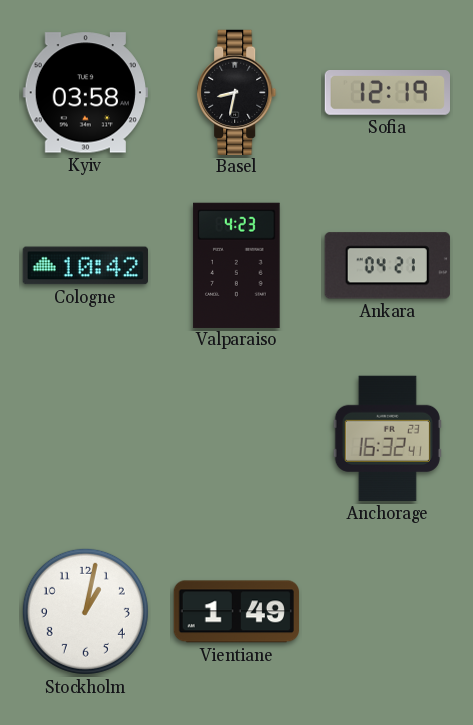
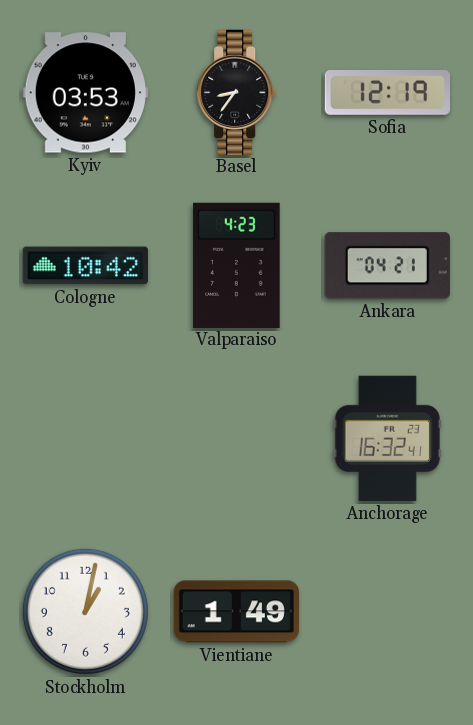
Kyiv: 03:58 -> 03:53 (85, 93)
Basel: 8:32 -> 8:36 (237, 92)
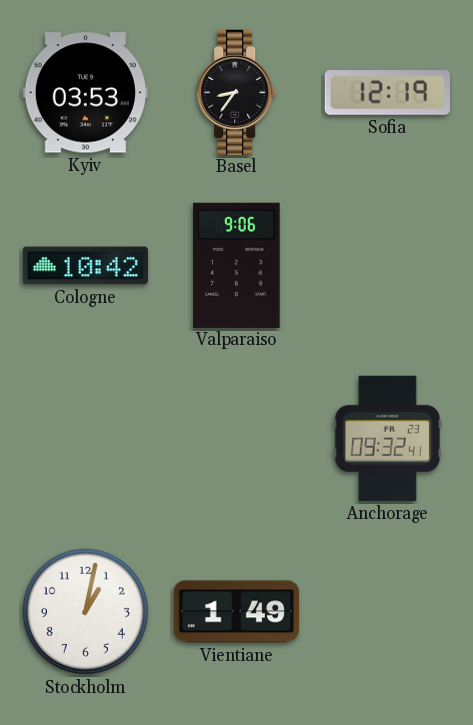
Valparaiso: 4:23 -> 9:06 (237, 265)
Ankara: 04:21 -> none (387, 266)
Anchorage: 16:32 -> 09:32 (387, 438)
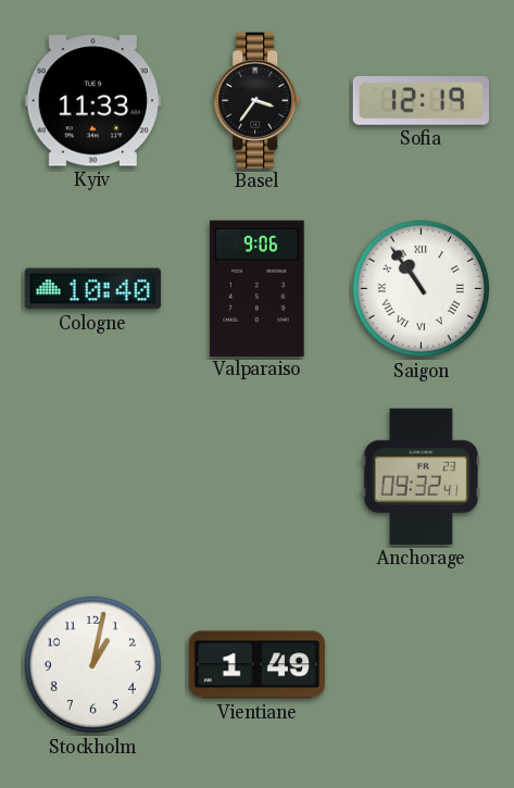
Kyiv: 03:53 -> 11:33 (92, 101)
Basel: 8:36 -> 3:36 (258, 100)
Cologne: 10:42 -> 10:40 (92, 289)
Saigon: none -> 10:54 (421, 288)
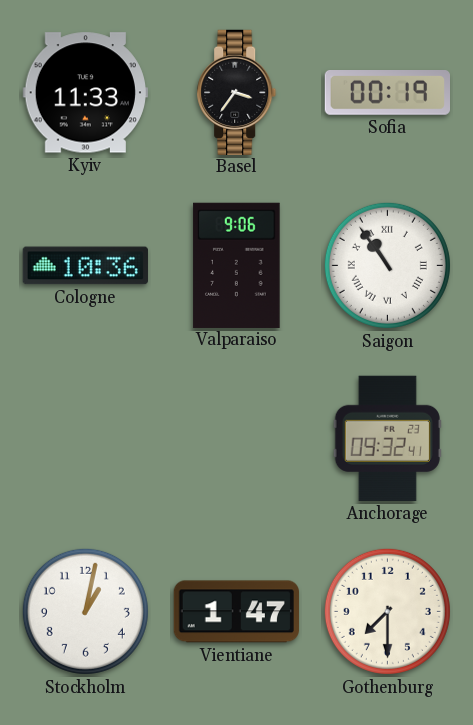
Sofia: 12:19 -> 00:19 (387, 93)
Cologne: 10:40 -> 10:36 (85, 266)
Vientiane: 1:49 -> 1:47 (236, 612)
Gothenburg: none -> 7:30 (387, 611)
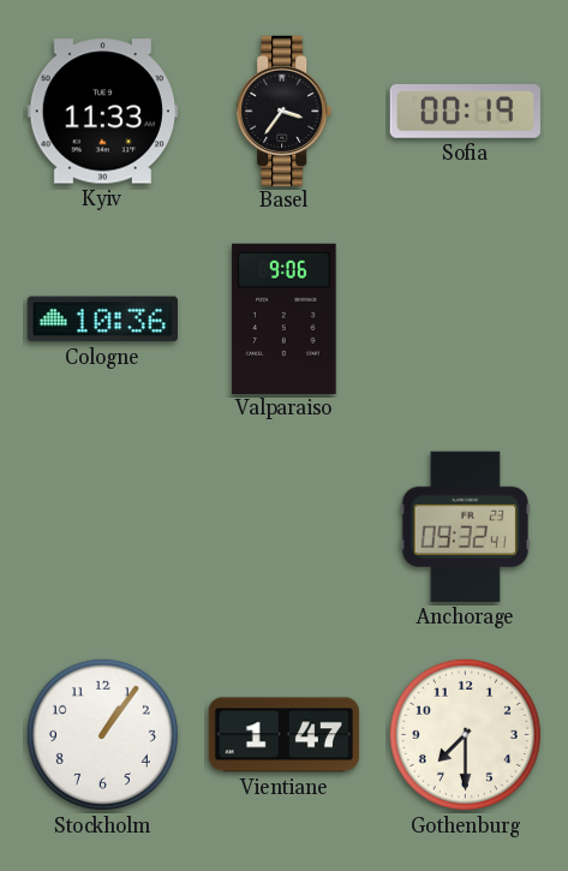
Saigon: 10:54 -> none (387, 265)
Stockholm: 1:02 -> 1:06 (102, 734)
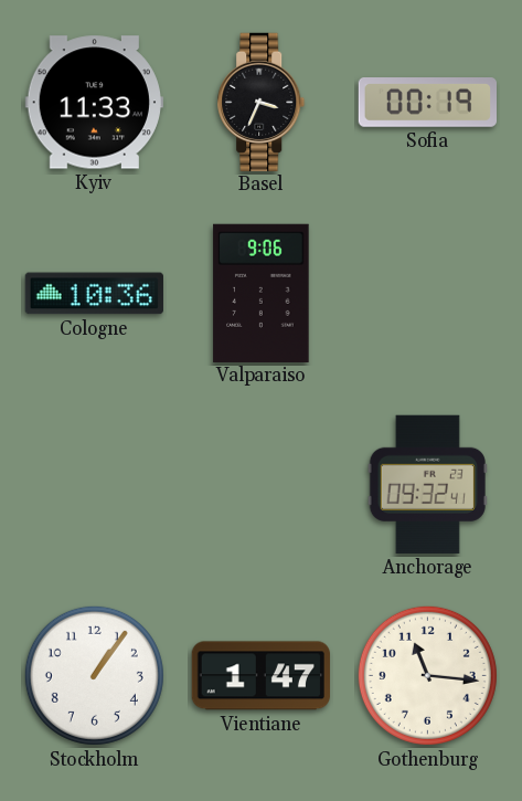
Basel: 3:36 -> 3:34 (262, 102)
Gothenburg: 7:30 -> 11:16 (427, 675)
